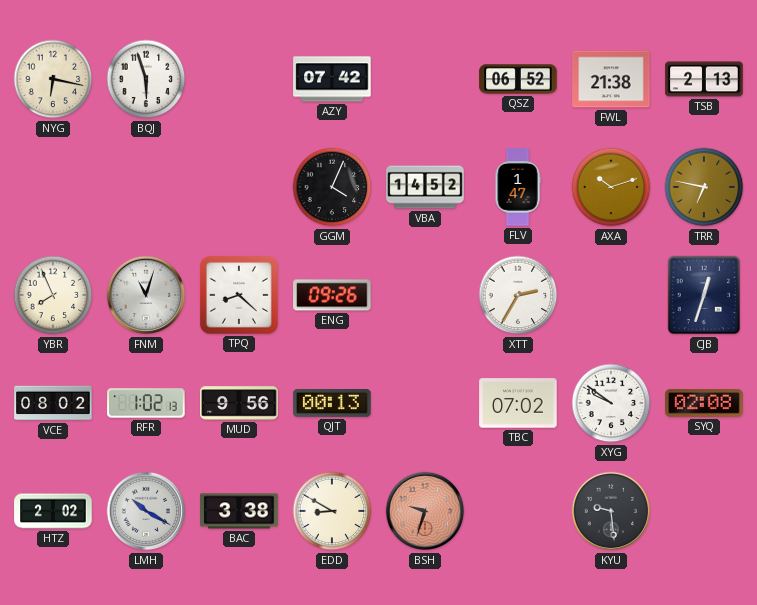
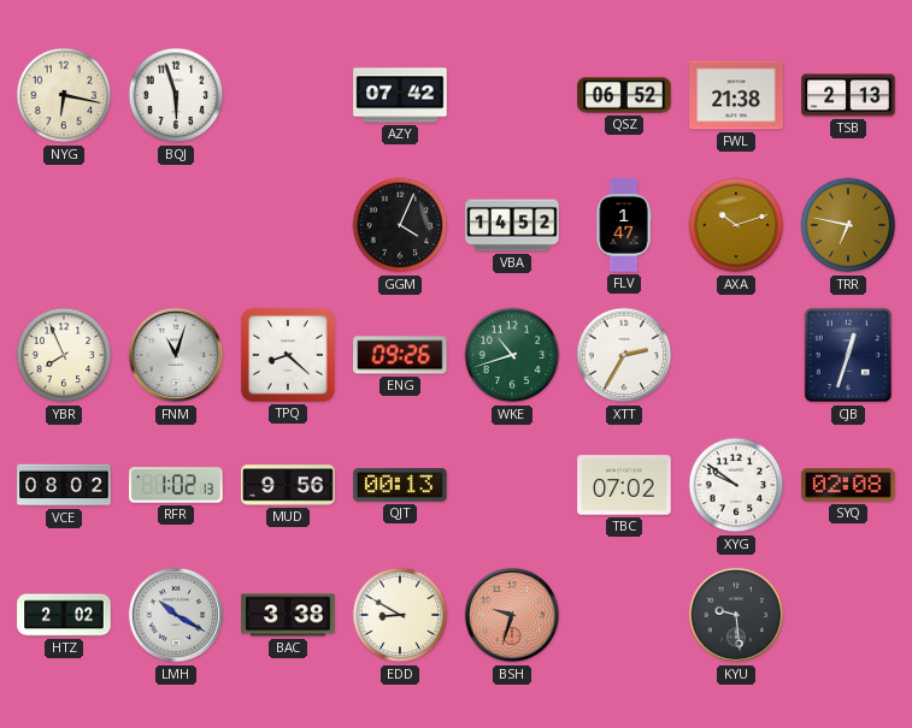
WKE: none -> 10:42 (512, 355)
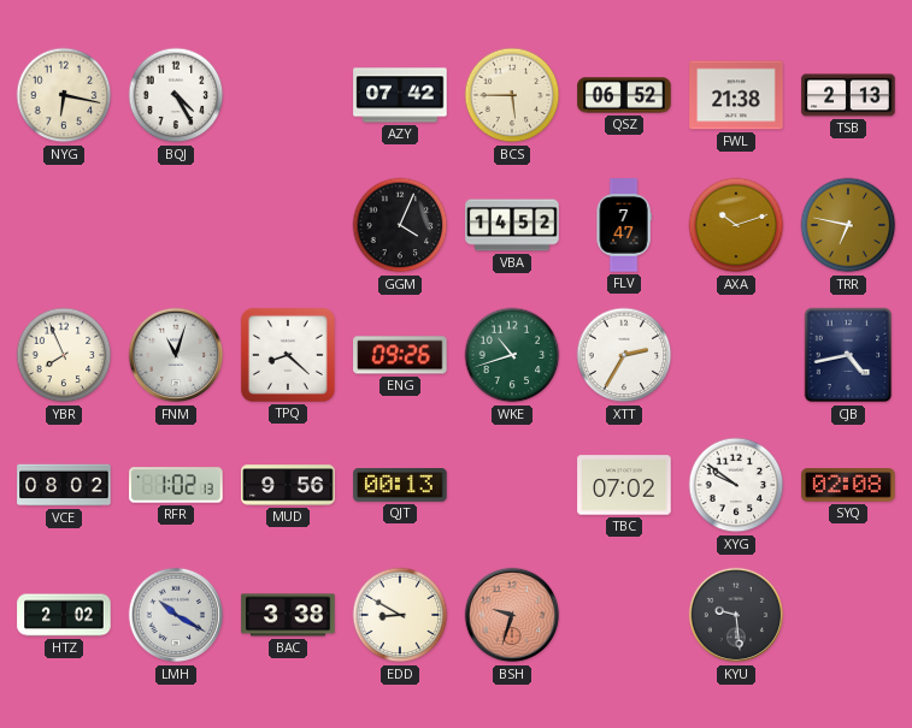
BQJ: 5:57 -> 4:25 (176, 95)
BCS: none -> 5:45 (512, 95)
FLV: 1:47 -> 7:47 (624, 225)
CJB: 12:33 -> 4:43 (848, 355)
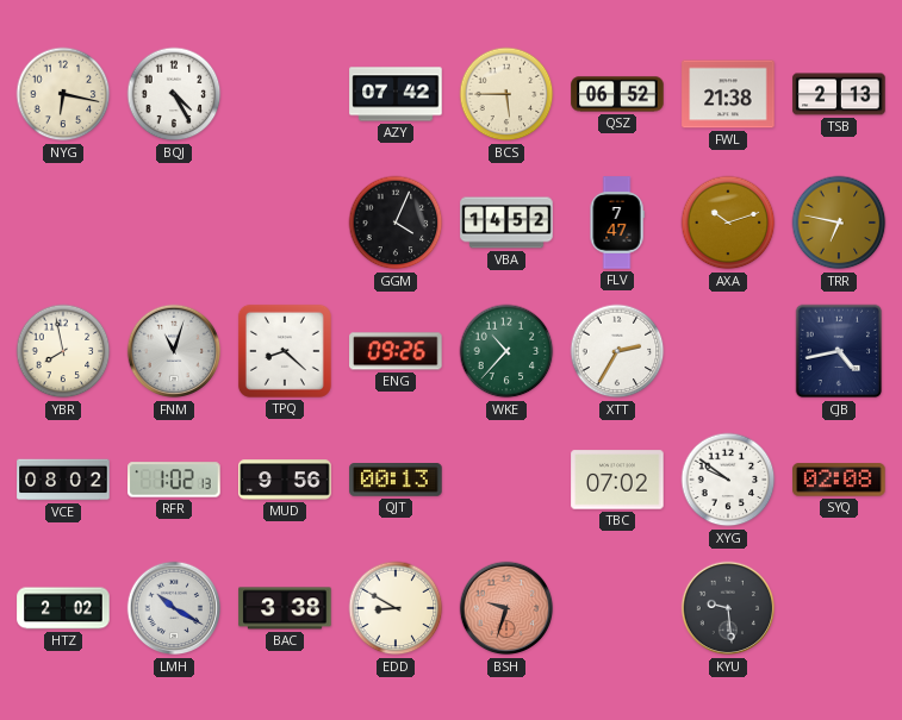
YBR: 7:56 -> 7:58 (63, 351)
WKE: 10:42 -> 10:37 (506, 351)
